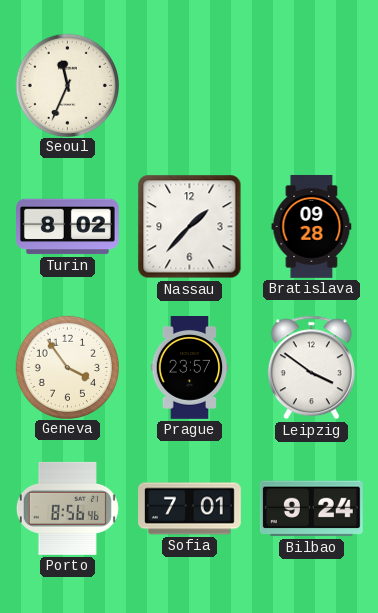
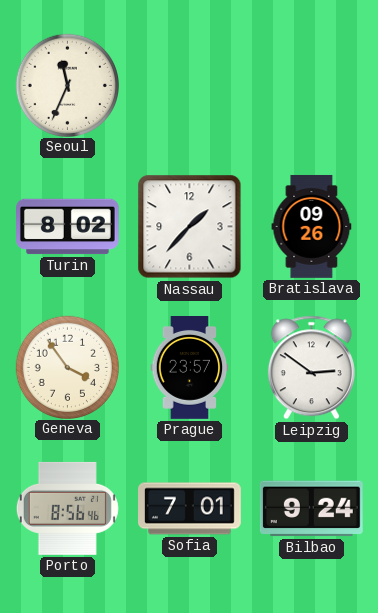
Bratislava: 09:28 -> 09:26 (312, 226)
Leipzig: 3:51 -> 2:51 (311, 368)
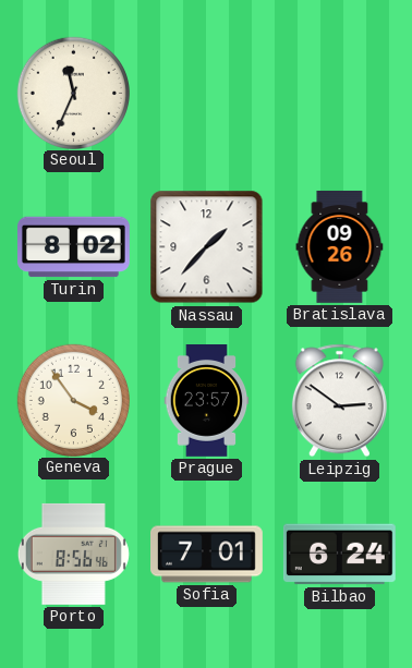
Bilbao: 9:24 -> 6:24 (339, 555)
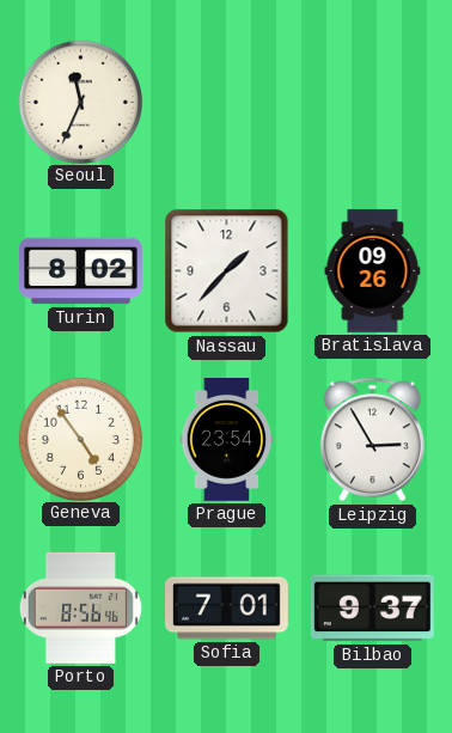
Geneva: 3:54 -> 4:54 (80, 439)
Prague: 23:57 -> 23:54 (227, 440)
Leipzig: 2:51 -> 2:55 (372, 440)
Bilbao: 6:24 -> 9:37 (372, 609)
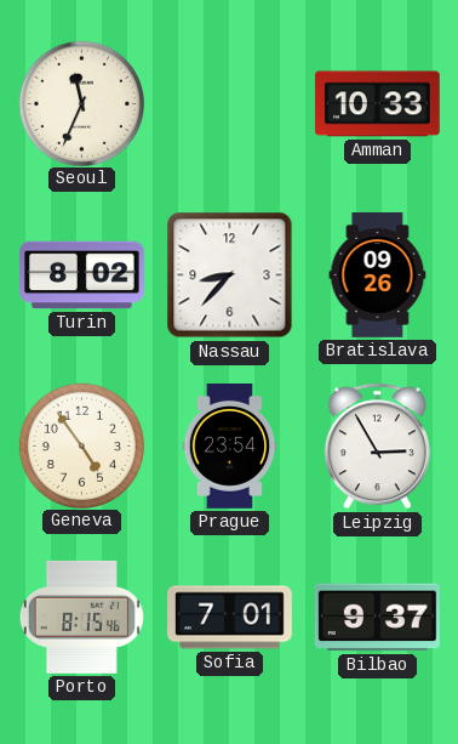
Amman: none -> 10:33 (377, 104)
Nassau: 1:37 -> 8:37 (230, 276)
Porto: 8:56 -> 8:15 (81, 617)
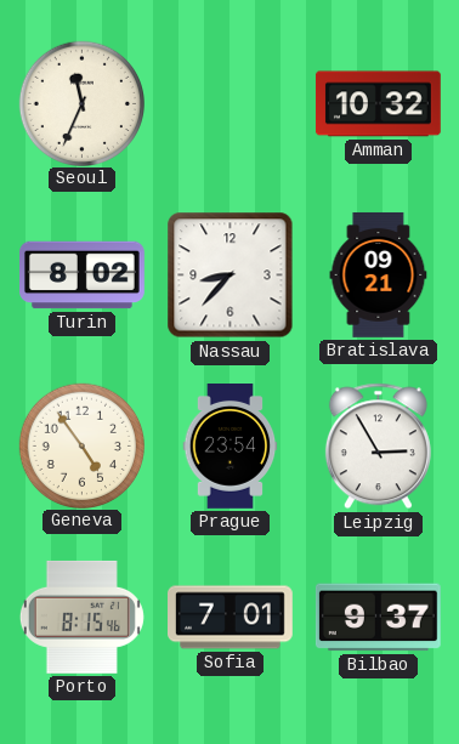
Amman: 10:33 -> 10:32 (378, 104)
Bratislava: 09:26 -> 09:21 (379, 274)
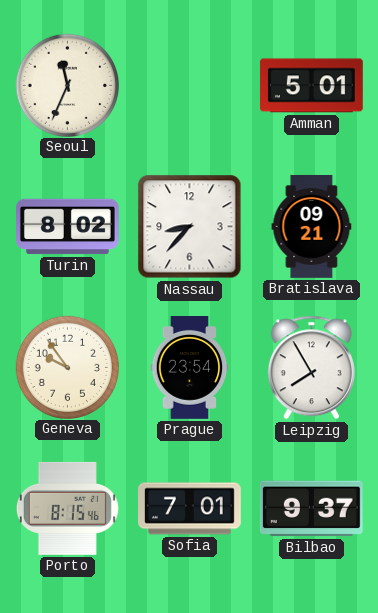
Amman: 10:32 -> 5:01 (311, 86)
Geneva: 4:54 -> 9:54 (67, 367)
Leipzig: 2:55 -> 7:55 (311, 368)
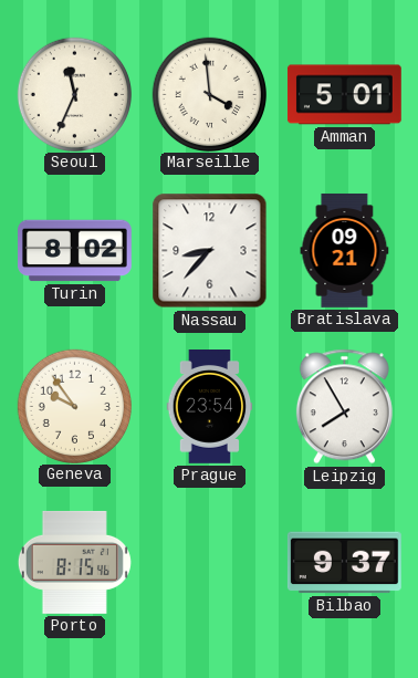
Marseille: none -> 3:59 (209, 94)
Sofia: 7:01 -> none (190, 509)
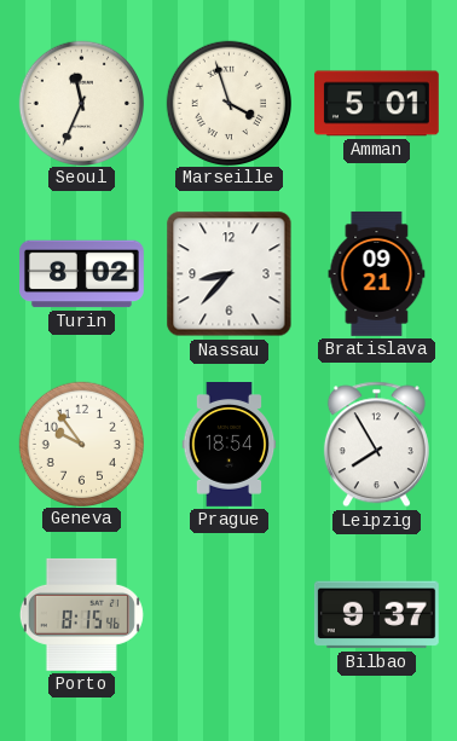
Marseille: 3:59 -> 3:57 (228, 103)
Prague: 23:54 -> 18:54 (230, 445)
